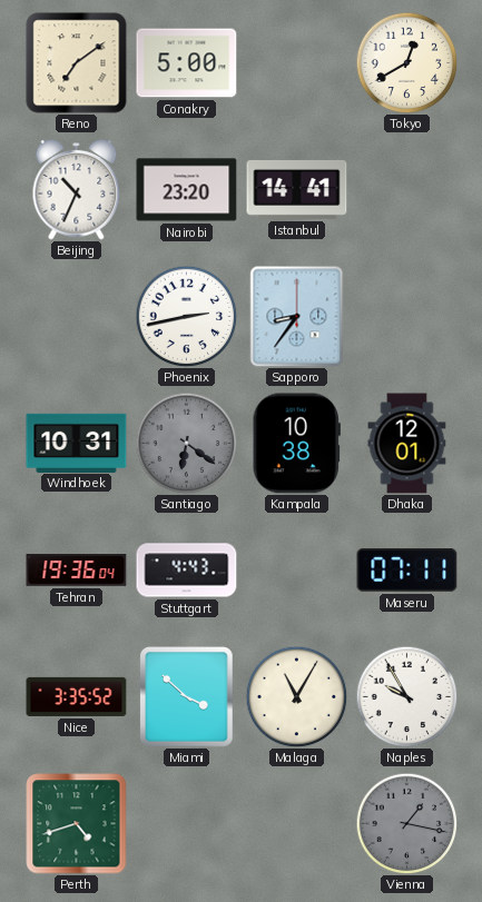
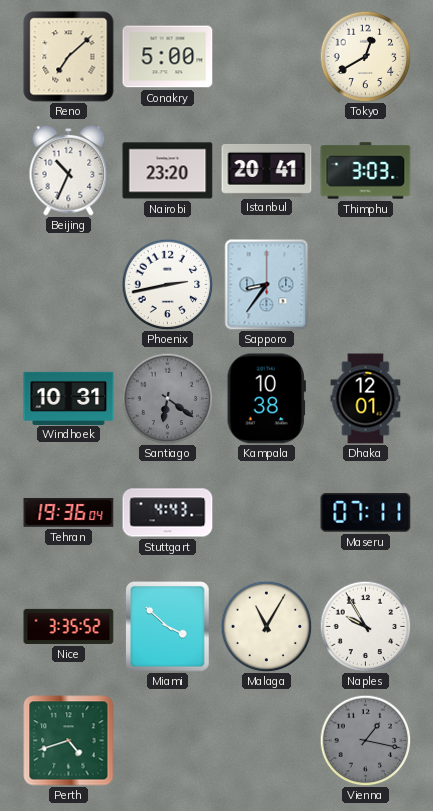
Reno: 7:09 -> 7:08 (69, 57)
Istanbul: 14:41 -> 20:41 (267, 170)
Thimphu: none -> 3:03 (366, 171)
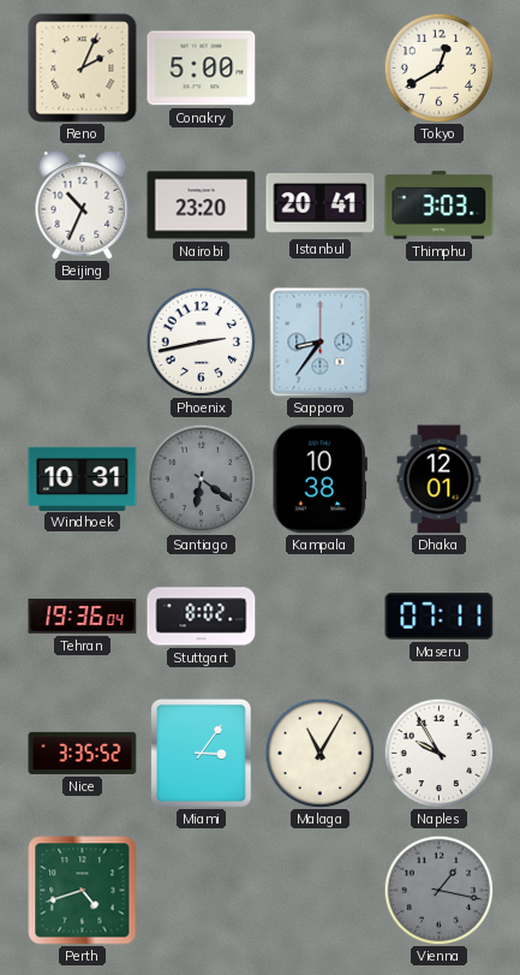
Reno: 7:08 -> 2:04 (83, 69)
Stuttgart: 4:43 -> 8:02 (202, 617)
Miami: 3:52 -> 3:06 (202, 754)
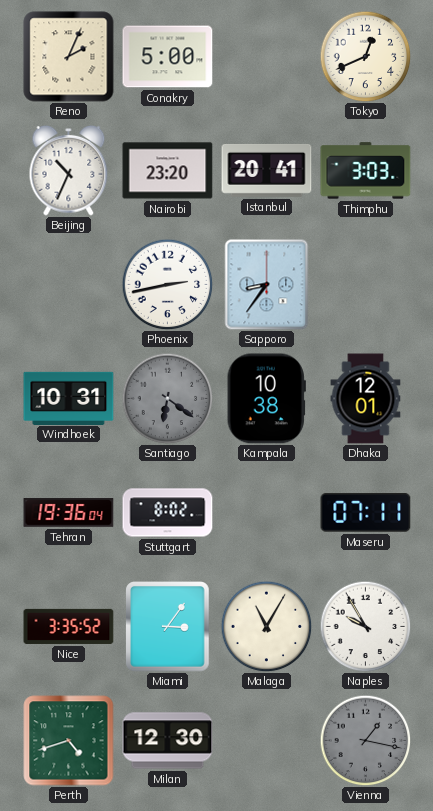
Tokyo: 12:40 -> 12:41 (365, 56)
Milan: none -> 12:30 (168, 741)
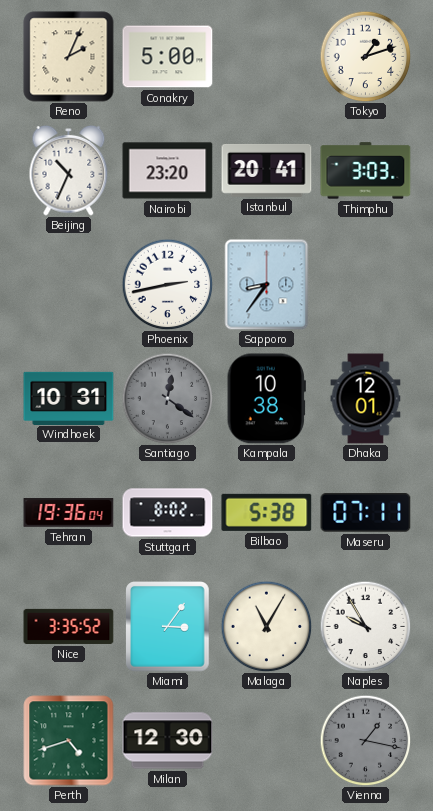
Tokyo: 12:41 -> 1:12 (365, 56)
Santiago: 6:21 -> 12:21 (167, 398)
Bilbao: none -> 5:38 (267, 512)
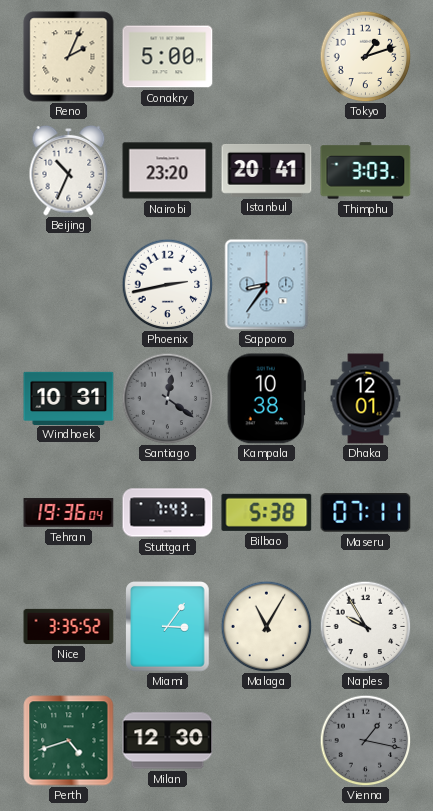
Stuttgart: 8:02 -> 7:43 (168, 513)
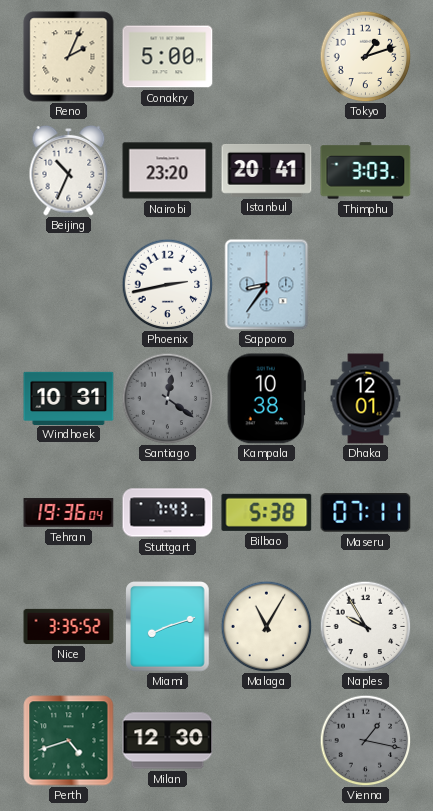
Miami: 3:06 -> 8:12 (168, 627)
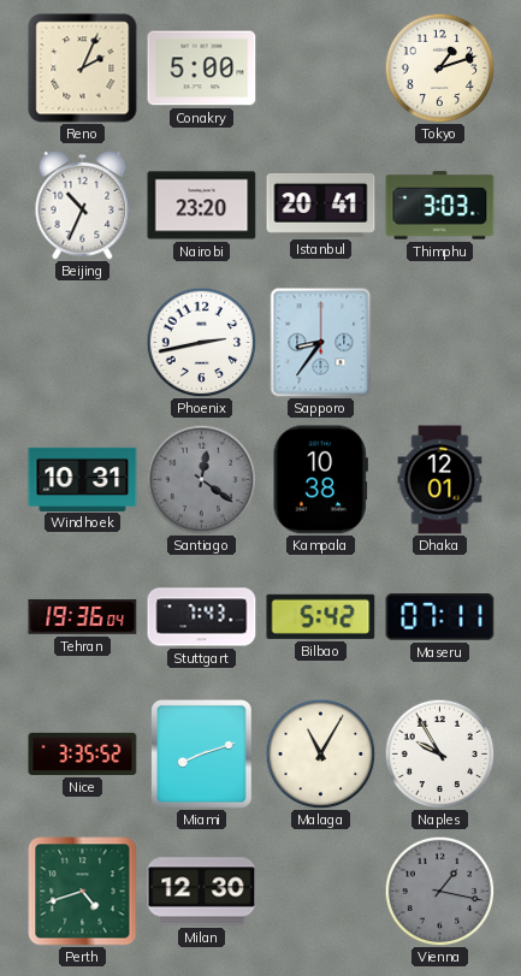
Bilbao: 5:38 -> 5:42 (321, 616)
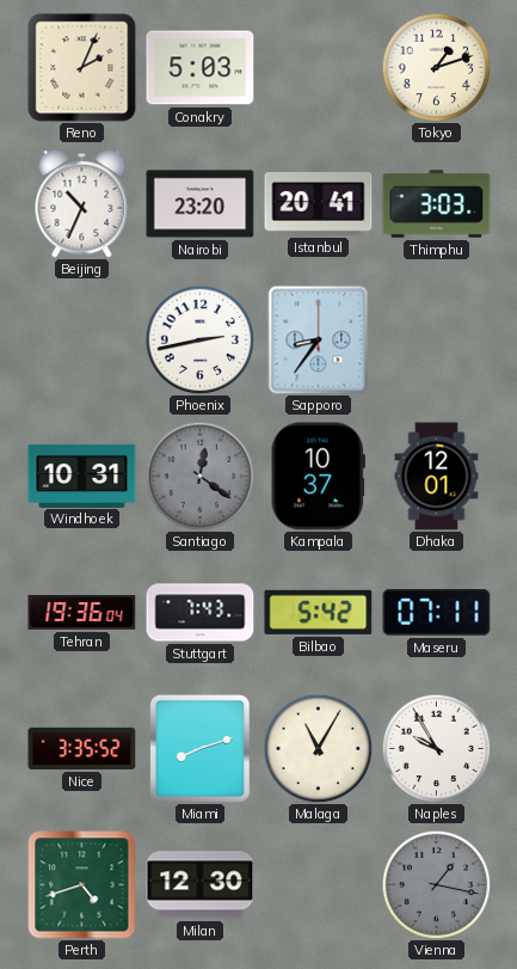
Conakry: 5:00 -> 5:03 (201, 68)
Kampala: 10:38 -> 10:37 (318, 477)
